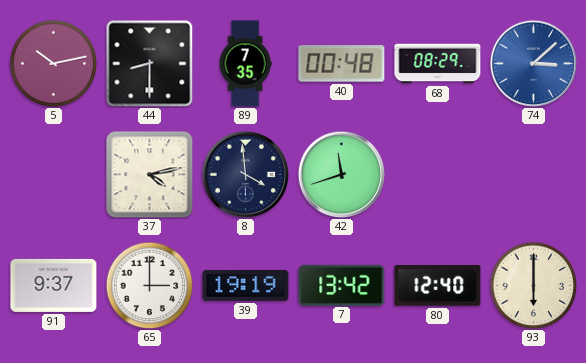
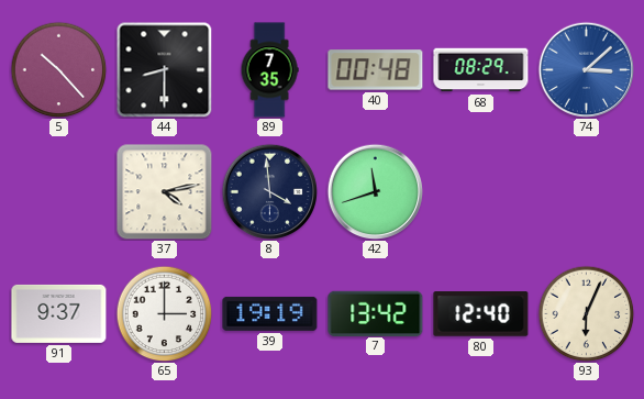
5: 10:13 -> 10:23 (58, 69)
93: 6:00 -> 6:04 (586, 313)
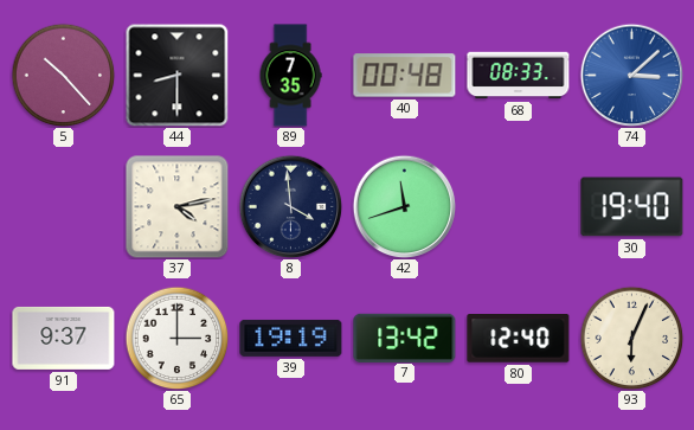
68: 08:29 -> 08:33 (519, 76)
30: none -> 19:40 (632, 207)
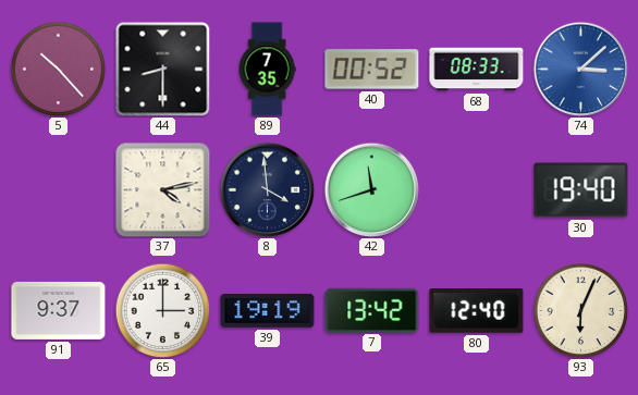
40: 00:48 -> 00:52 (372, 70)
